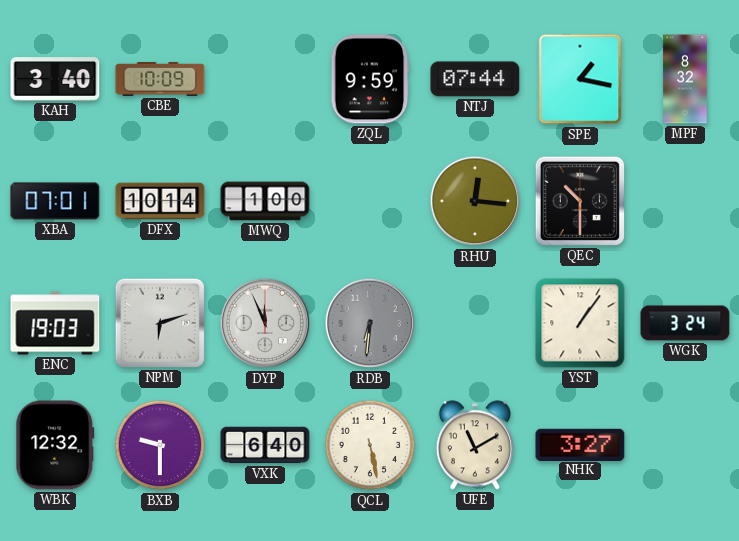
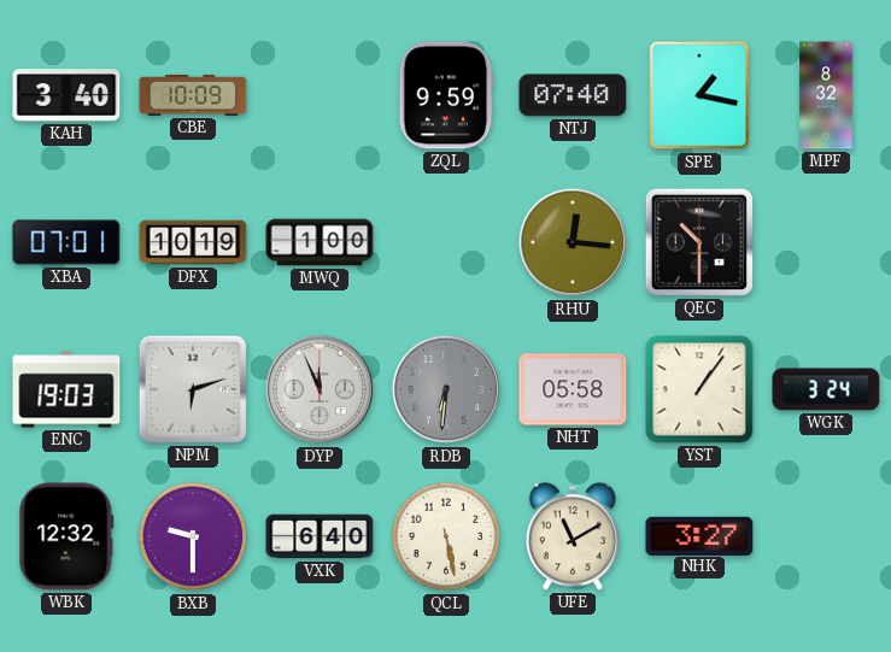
NTJ: 07:44 -> 07:40 (573, 95)
DFX: 10:14 -> 10:19 (193, 242)
NHT: none -> 05:58 (573, 389)
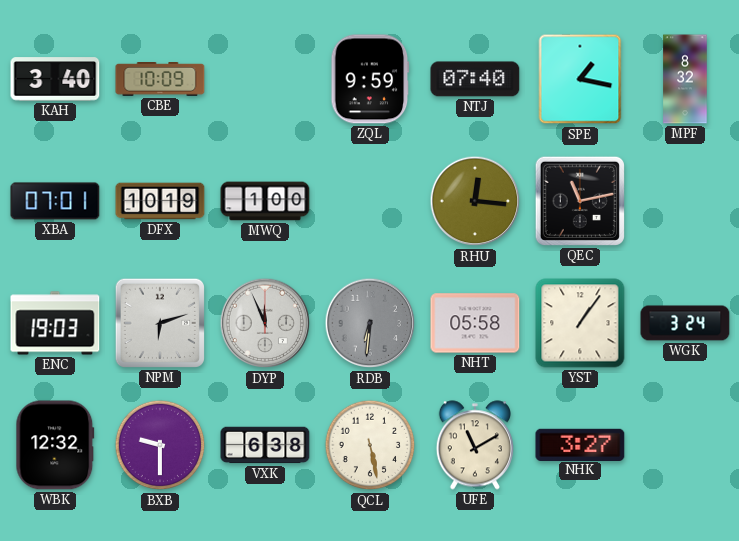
QEC: 10:30 -> 11:13 (580, 201)
VXK: 6:40 -> 6:38 (265, 445)
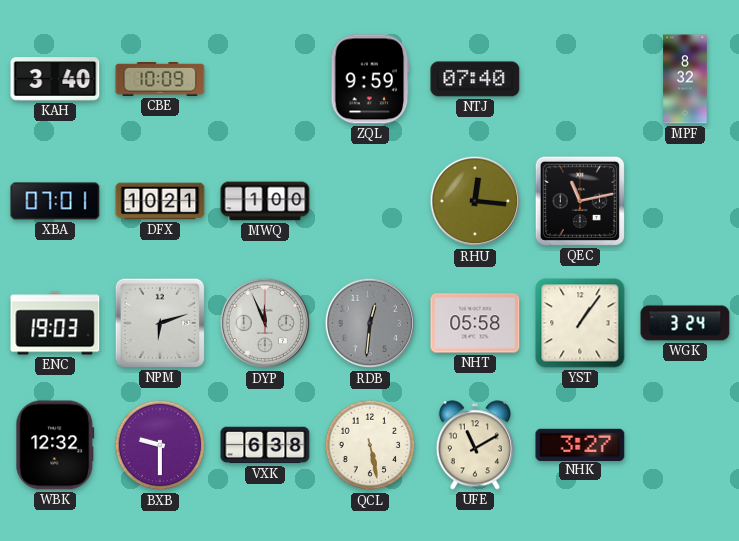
SPE: 1:17 -> none (580, 79)
DFX: 10:19 -> 10:21 (160, 201)
RDB: 6:31 -> 12:31 (370, 323)
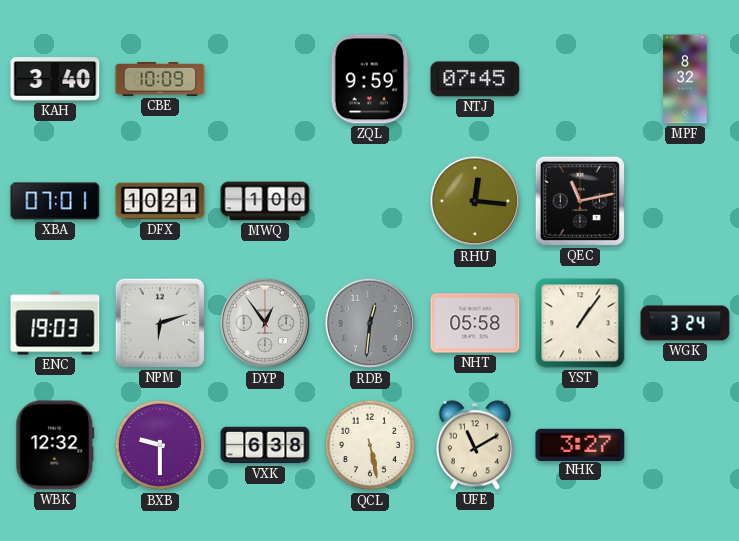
NTJ: 07:40 -> 07:45 (475, 79)
DYP: 11:56 -> 12:54 (265, 323)
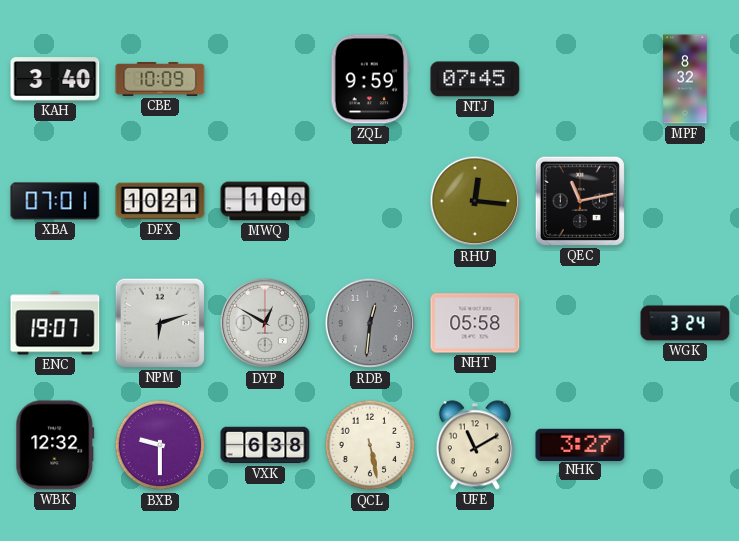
ENC: 19:03 -> 19:07 (55, 323)
DYP: 12:54 -> 12:50 (265, 323)
YST: 1:06 -> none (580, 323)
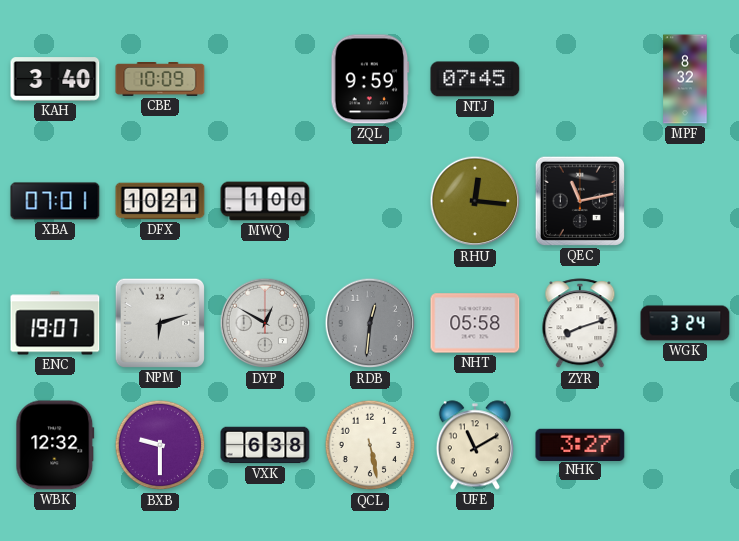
ZYR: none -> 8:12 (580, 324)
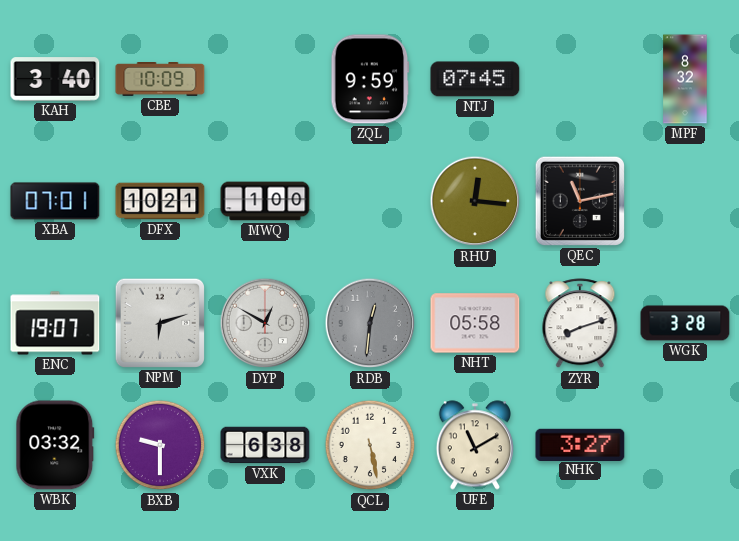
WGK: 3:24 -> 3:28 (685, 323)
WBK: 12:32 -> 03:32 (55, 445)
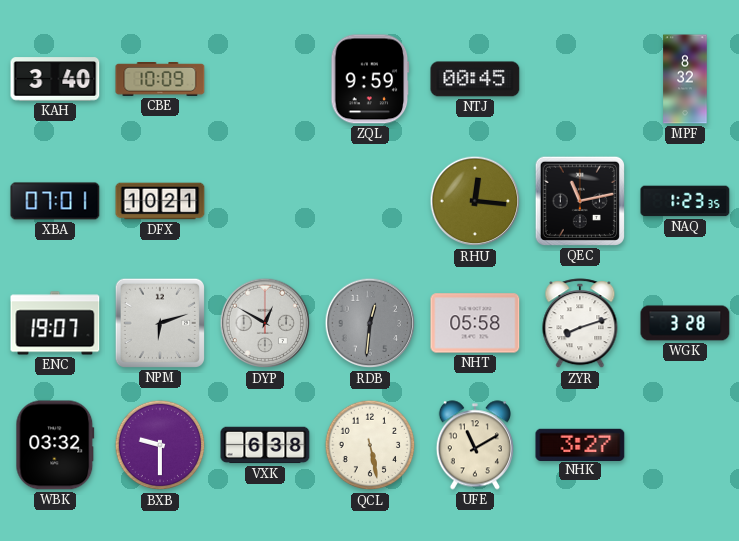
NTJ: 07:45 -> 00:45 (475, 79)
MWQ: 1:00 -> none (265, 201)
NAQ: none -> 1:23 (685, 201)
